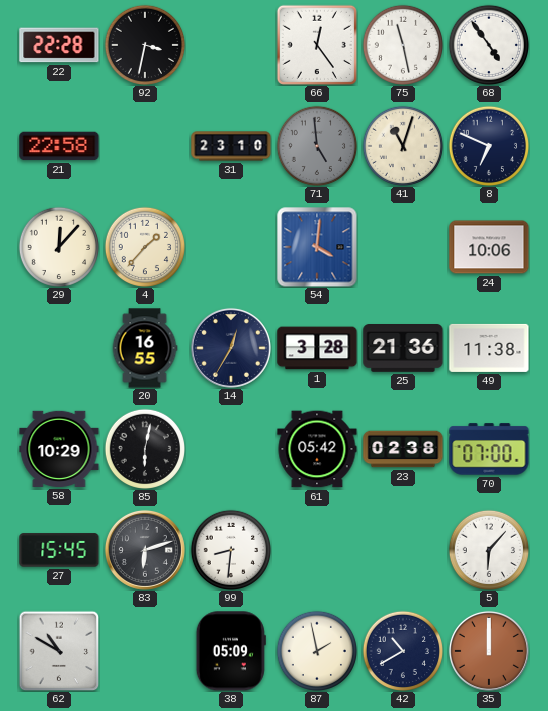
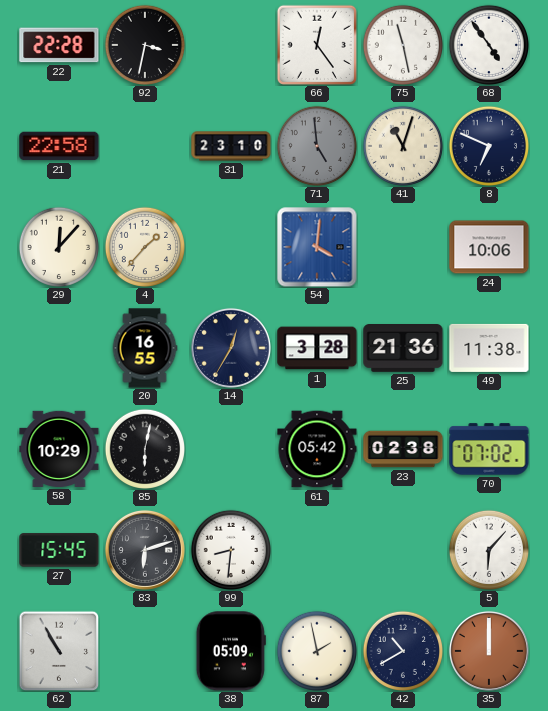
70: 07:00 -> 07:02 (489, 449)
62: 10:50 -> 10:55 (59, 651)
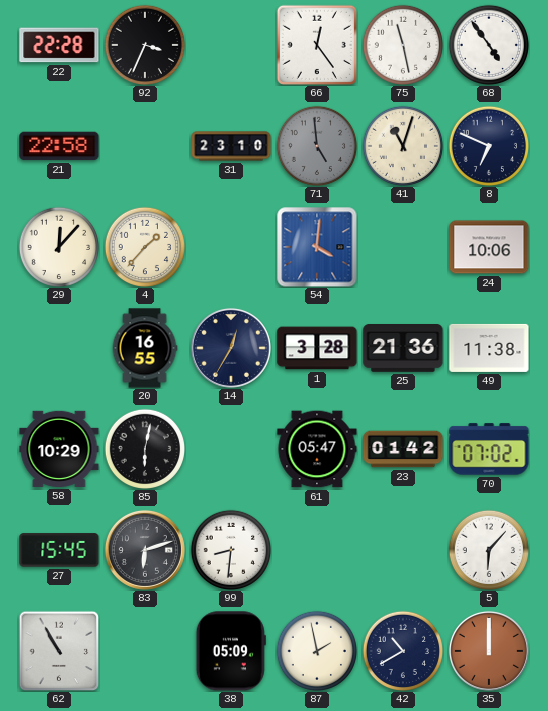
92: 3:32 -> 3:34 (144, 44)
61: 05:42 -> 05:47 (317, 449)
23: 02:38 -> 01:42 (403, 449)
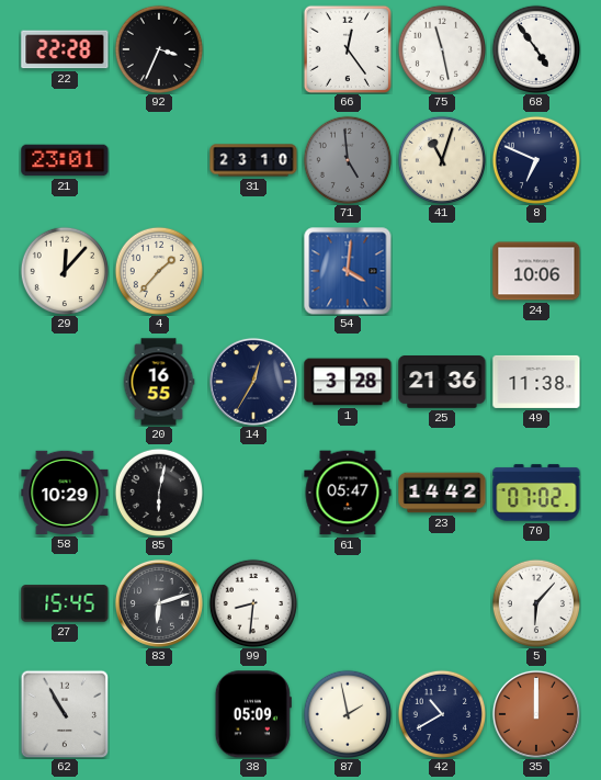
21: 22:58 -> 23:01 (65, 160)
23: 01:42 -> 14:42 (442, 493)
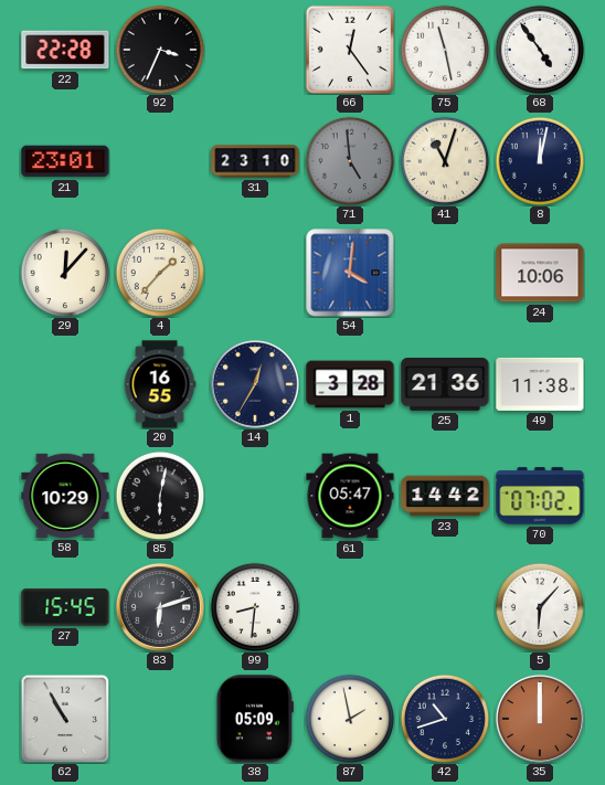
8: 6:49 -> 12:02 (539, 160)
42: 10:40 -> 10:42 (444, 718)
